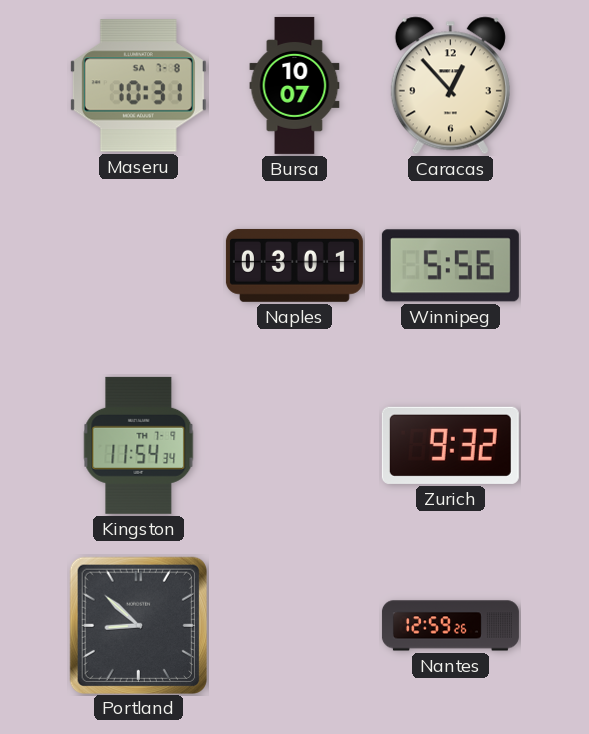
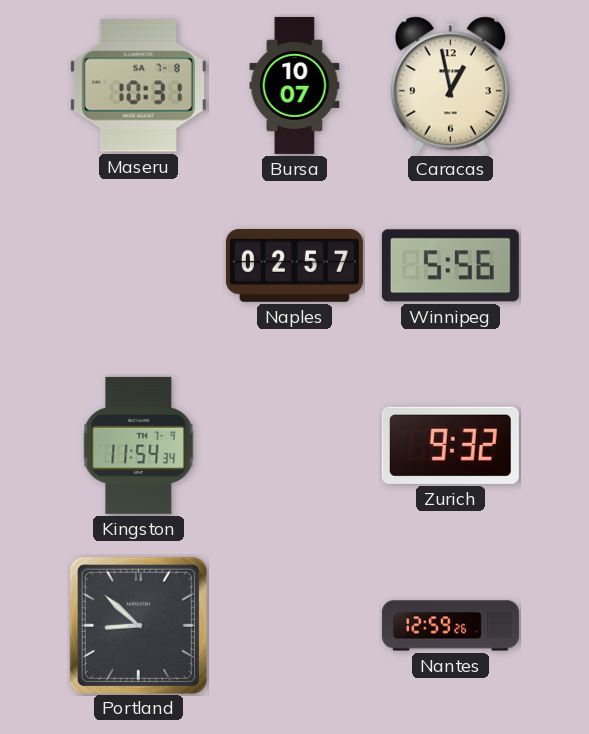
Caracas: 12:53 -> 12:58 (450, 86)
Naples: 03:01 -> 02:57 (294, 265)
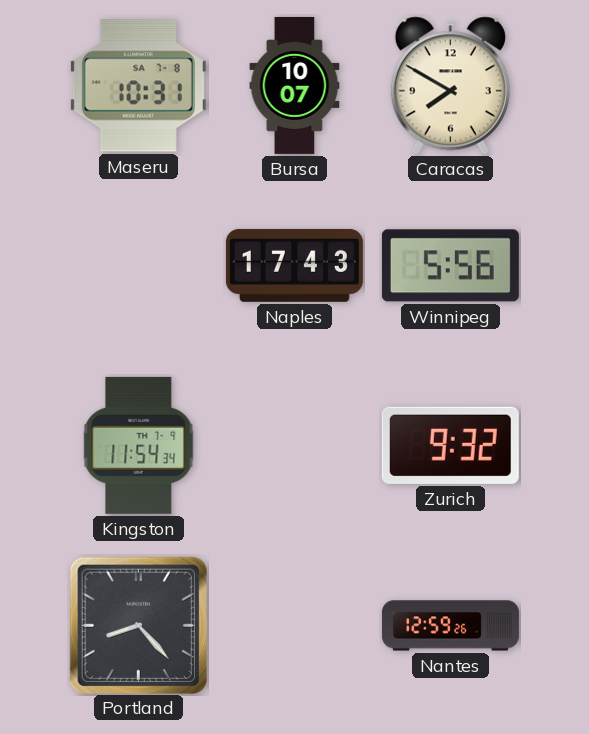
Caracas: 12:58 -> 7:50 (450, 86)
Naples: 02:57 -> 17:43 (294, 265)
Portland: 8:52 -> 8:23 (138, 625)
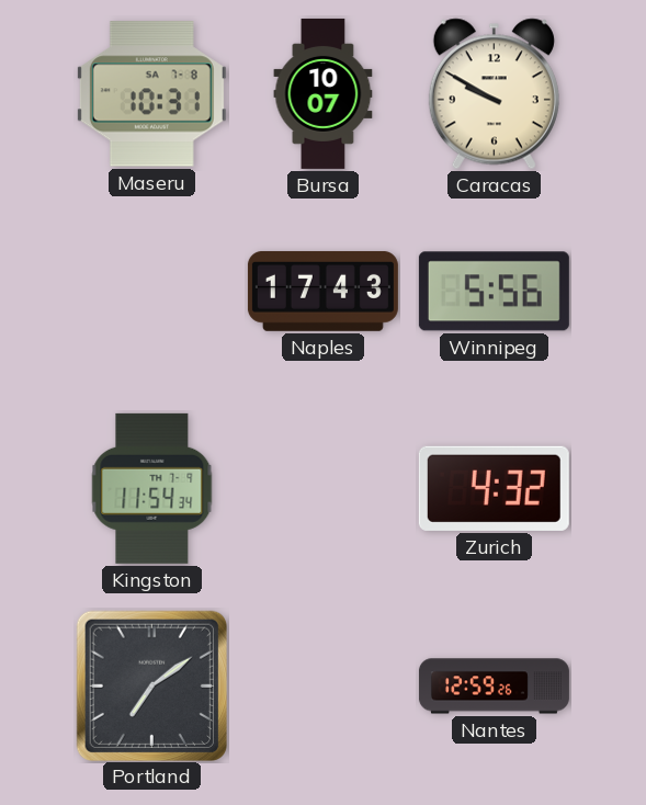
Caracas: 7:50 -> 9:50 (494, 94)
Zurich: 9:32 -> 4:32 (494, 488)
Portland: 8:23 -> 7:09 (151, 685)
